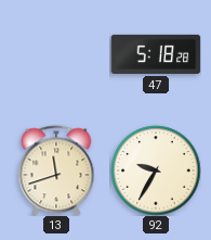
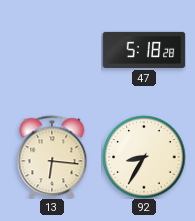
13: 11:42 -> 6:16 (52, 157)
92: 9:35 -> 8:35 (144, 157)
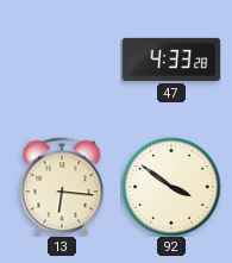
47: 5:18 -> 4:33 (171, 60)
92: 8:35 -> 3:51 (171, 187)
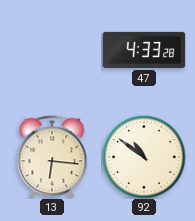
92: 3:51 -> 10:51 (144, 157)
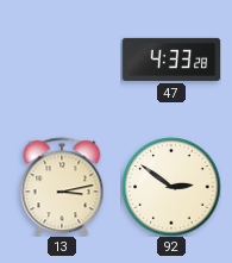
13: 6:16 -> 3:13 (62, 187)
92: 10:51 -> 2:51 (171, 187)
